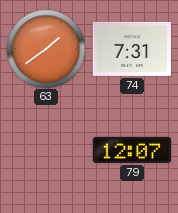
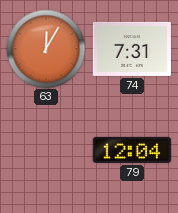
63: 1:39 -> 12:05 (46, 49)
79: 12:07 -> 12:04 (131, 150)
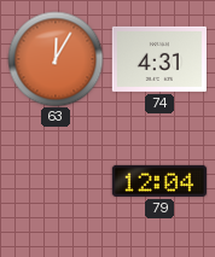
74: 7:31 -> 4:31 (158, 59)
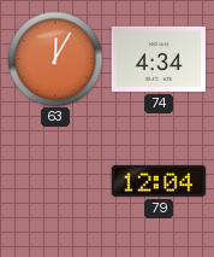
74: 4:31 -> 4:34 (157, 59)
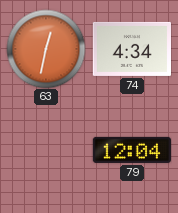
63: 12:05 -> 12:32 (46, 49)
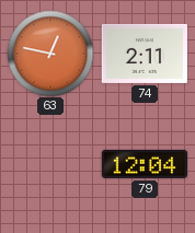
63: 12:32 -> 12:47 (50, 54)
74: 4:34 -> 2:11 (144, 54)
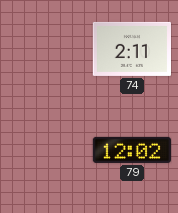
63: 12:47 -> none (50, 54)
79: 12:04 -> 12:02 (131, 150)
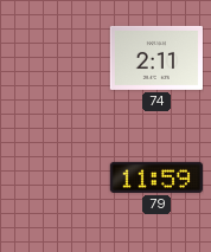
79: 12:02 -> 11:59 (155, 177)
